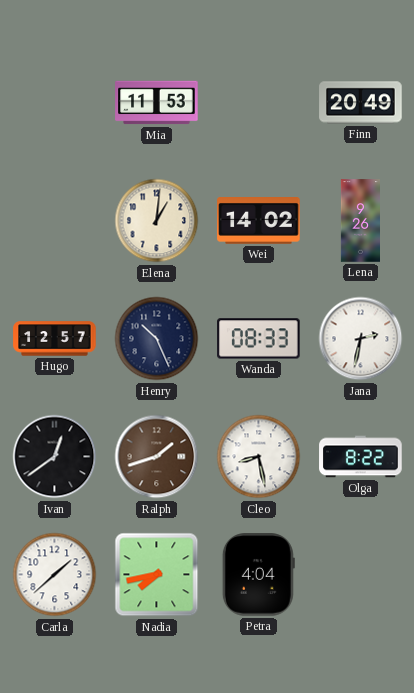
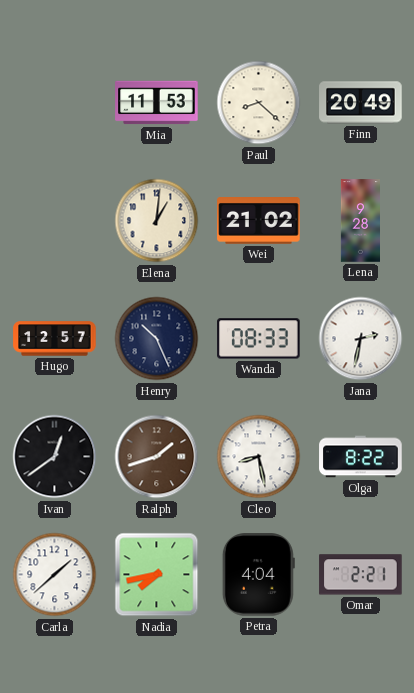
Paul: none -> 8:22 (259, 103)
Wei: 14:02 -> 21:02 (259, 221)
Lena: 9:26 -> 9:28 (360, 221)
Omar: none -> 2:21 (361, 575)
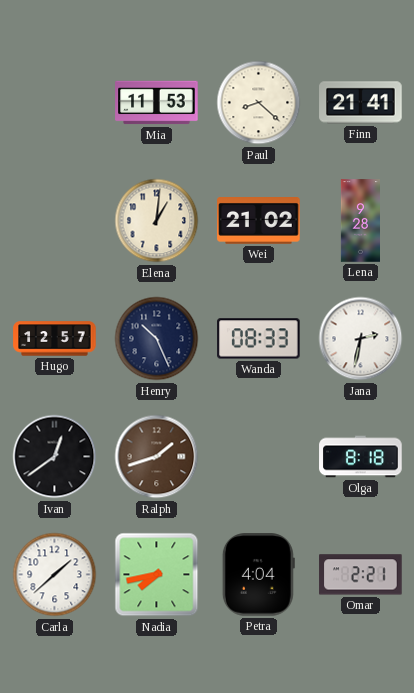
Finn: 20:49 -> 21:41 (361, 103)
Cleo: 8:28 -> none (259, 457)
Olga: 8:22 -> 8:18 (361, 457)
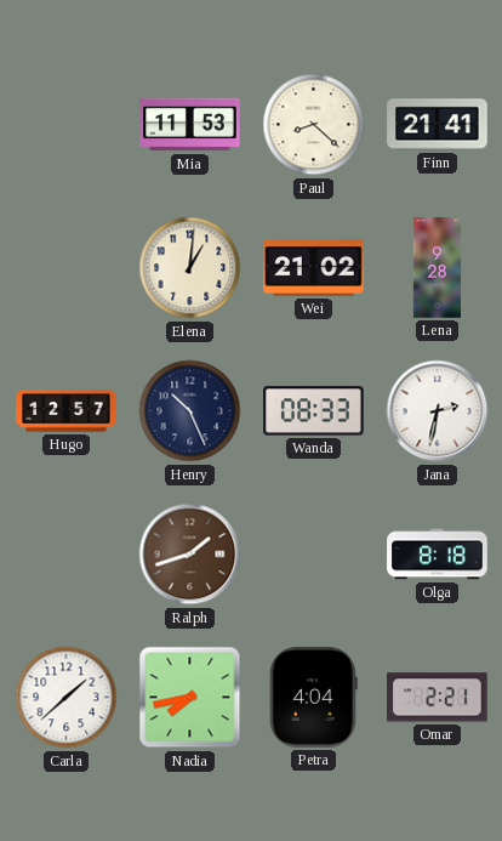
Ivan: 12:39 -> none (55, 457)
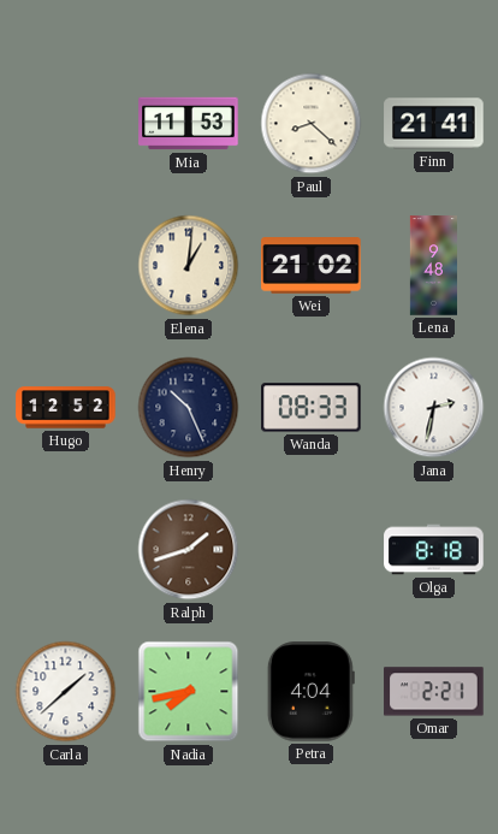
Lena: 9:28 -> 9:48 (433, 266)
Hugo: 12:57 -> 12:52 (66, 408)
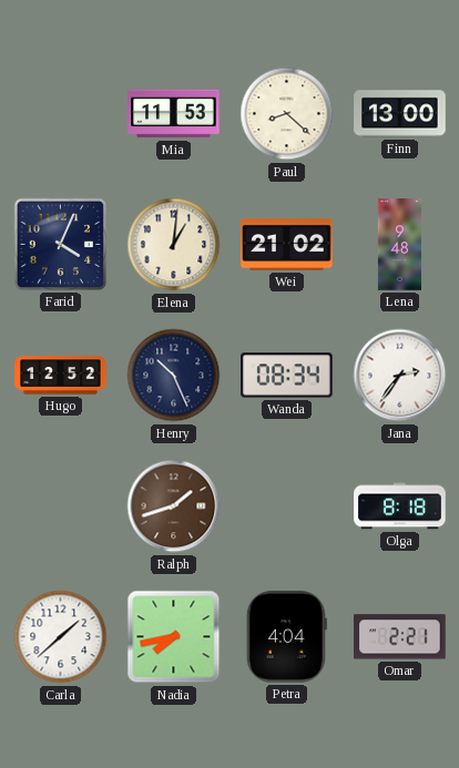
Finn: 21:41 -> 13:00 (400, 114)
Farid: none -> 4:04 (60, 244)
Wanda: 08:33 -> 08:34 (287, 376)
Jana: 2:32 -> 2:36 (400, 376)
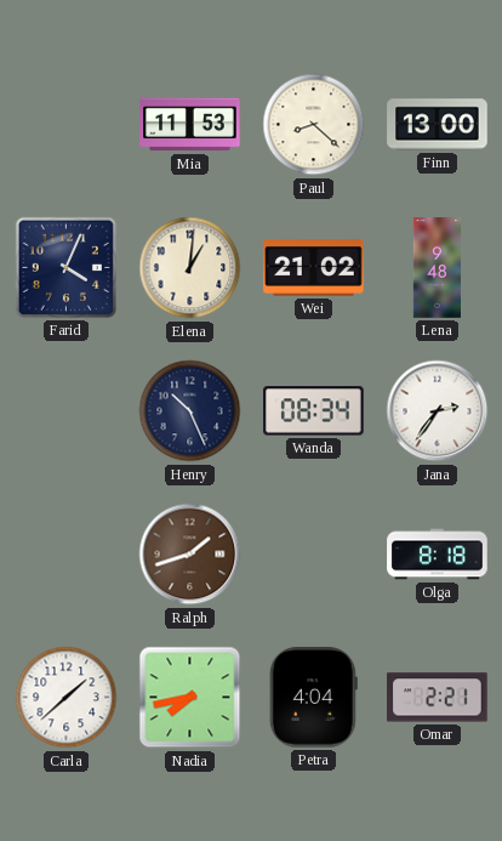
Hugo: 12:52 -> none (61, 376)
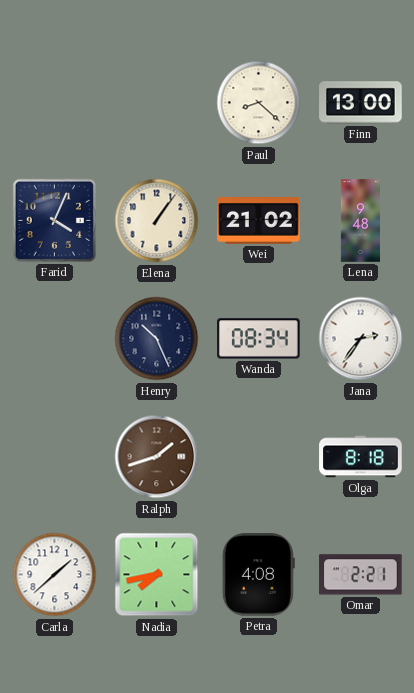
Mia: 11:53 -> none (190, 125)
Elena: 1:01 -> 1:06 (157, 221)
Petra: 4:04 -> 4:08 (258, 575)
